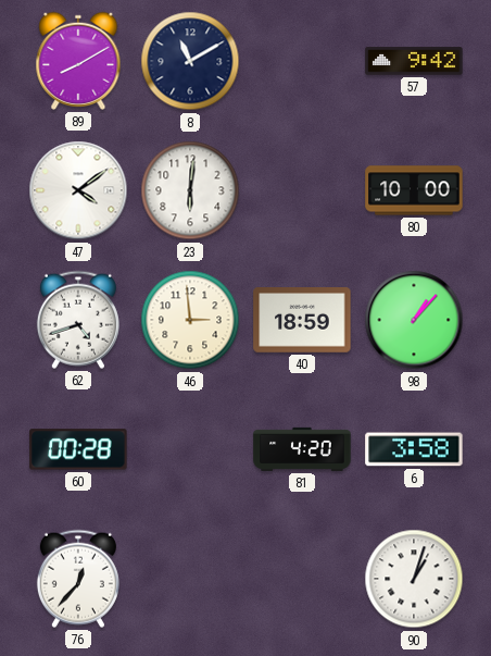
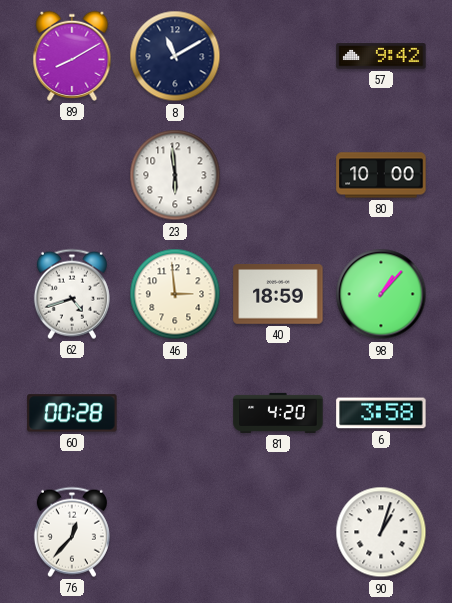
47: 4:09 -> none (78, 190)
23: 6:01 -> 5:59 (175, 175)
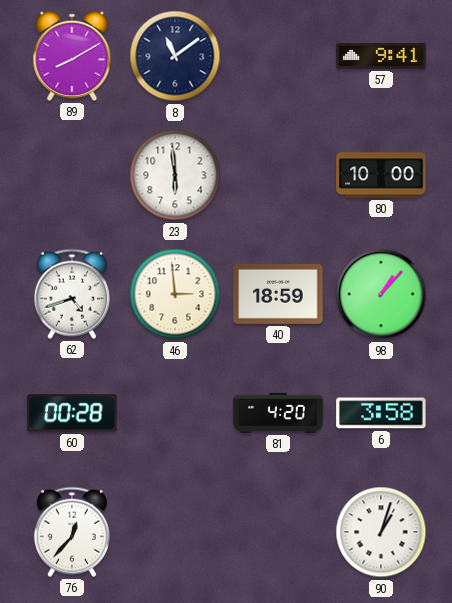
8: 11:10 -> 11:09 (175, 56)
57: 9:42 -> 9:41 (381, 56)
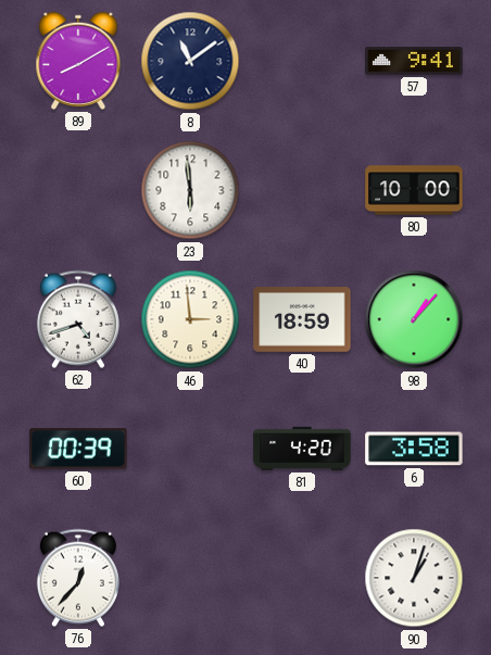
60: 00:28 -> 00:39 (78, 449)
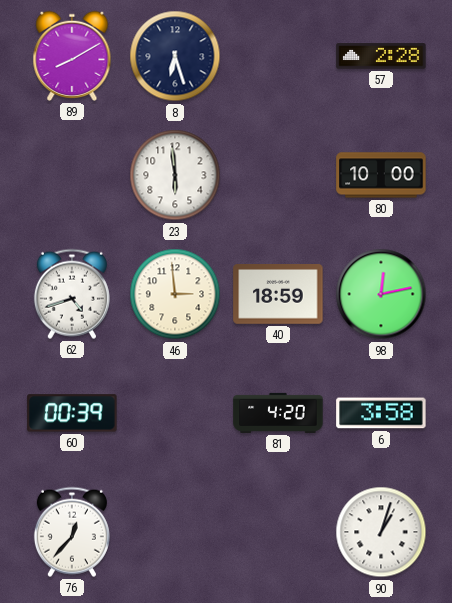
8: 11:09 -> 6:27 (175, 56)
57: 9:41 -> 2:28 (381, 56)
98: 1:07 -> 12:13 (381, 294)
